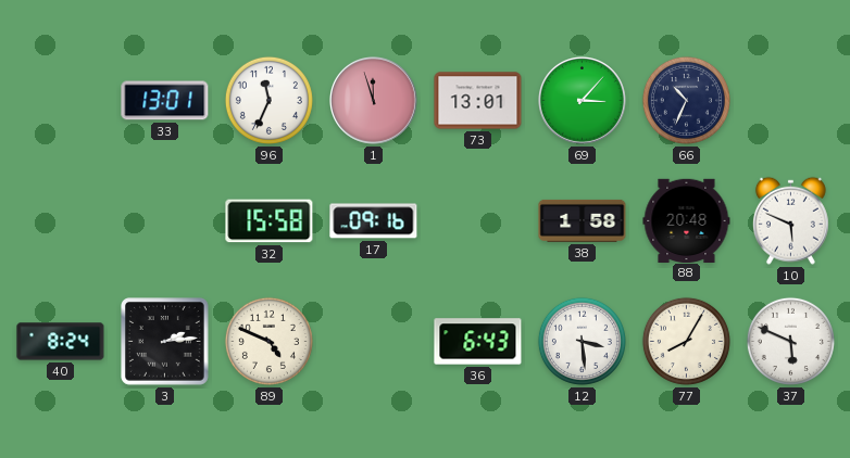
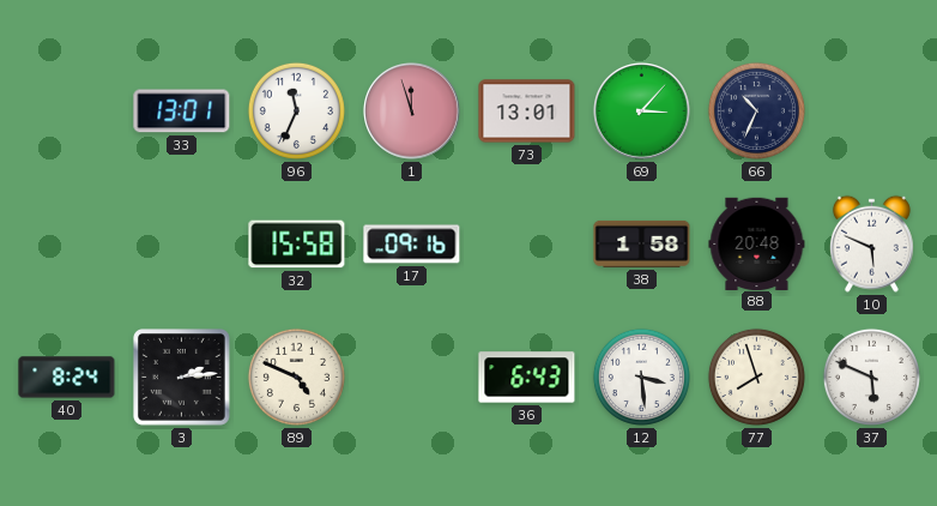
77: 8:05 -> 7:57 (756, 377)
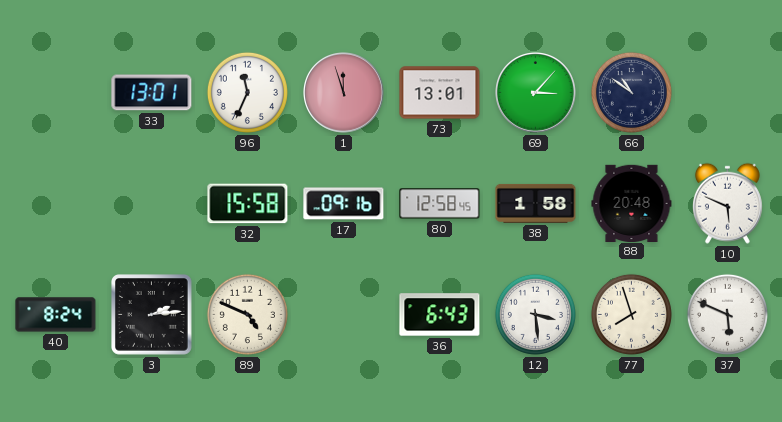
66: 10:34 -> 10:51 (631, 92)
80: none -> 12:58 (440, 204)
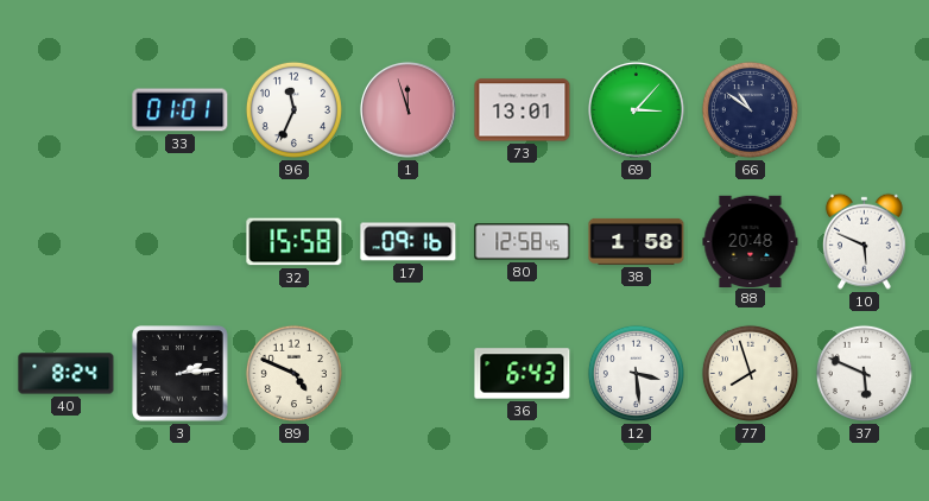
33: 13:01 -> 01:01 (181, 110)
